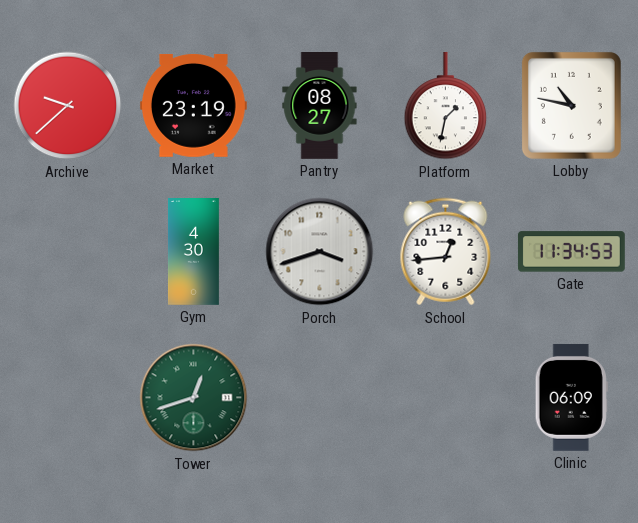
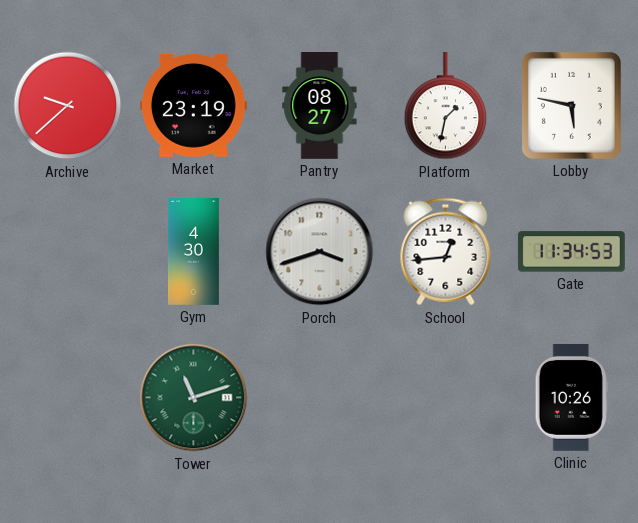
Lobby: 10:47 -> 5:47 (571, 105)
Tower: 12:42 -> 11:12 (194, 398)
Clinic: 06:09 -> 10:26 (571, 397)
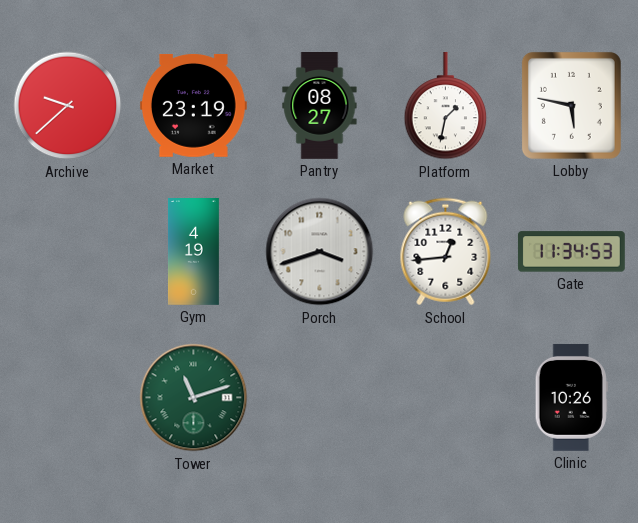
Gym: 4:30 -> 4:19 (194, 252)
